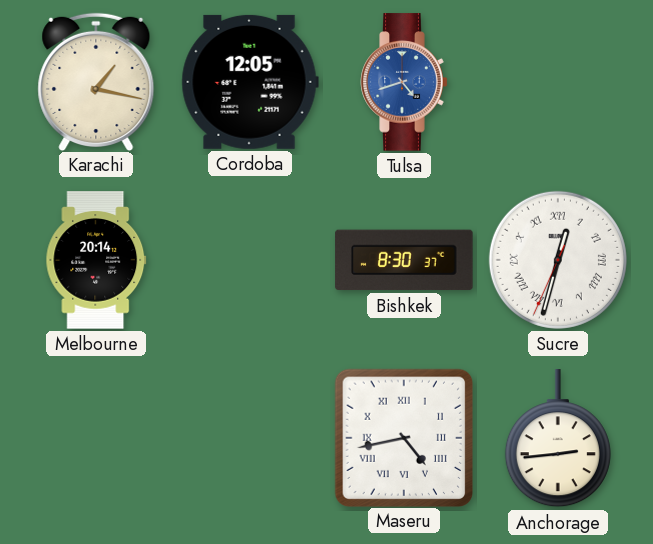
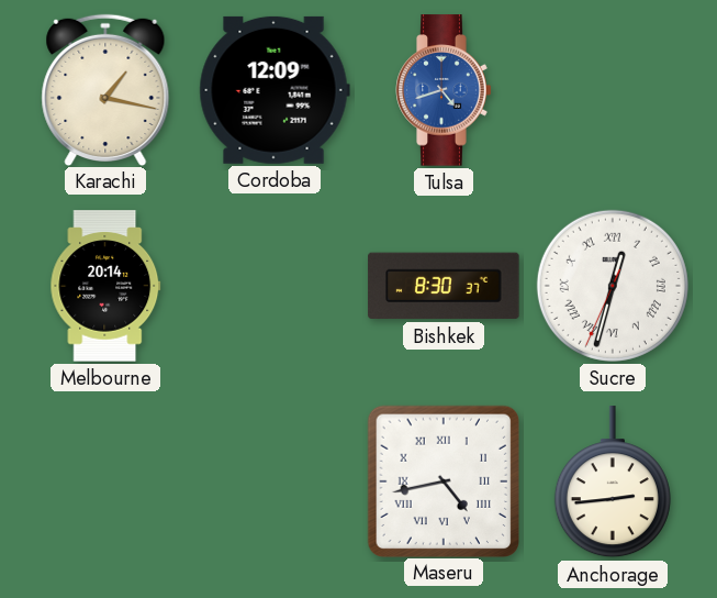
Cordoba: 12:05 -> 12:09 (275, 90)
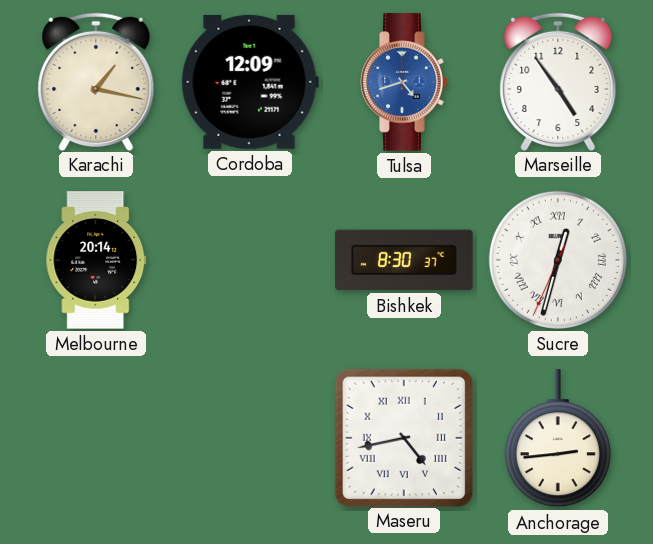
Marseille: none -> 4:54 (558, 81)
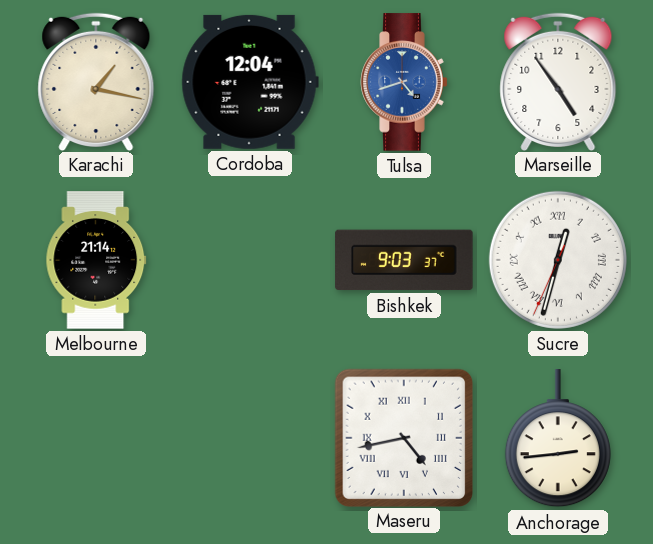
Cordoba: 12:09 -> 12:04 (250, 82)
Melbourne: 20:14 -> 21:14 (96, 260)
Bishkek: 8:30 -> 9:03 (404, 260)
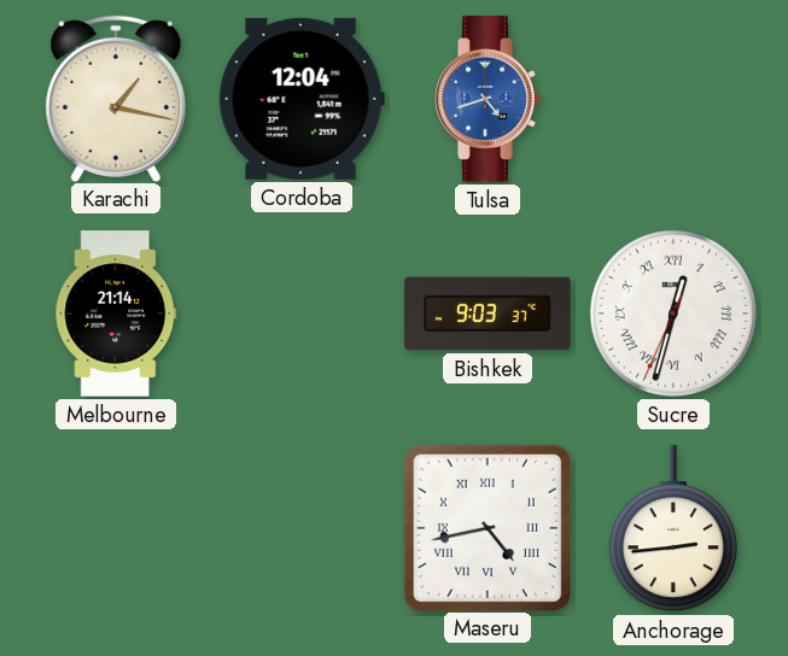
Marseille: 4:54 -> none (558, 81)
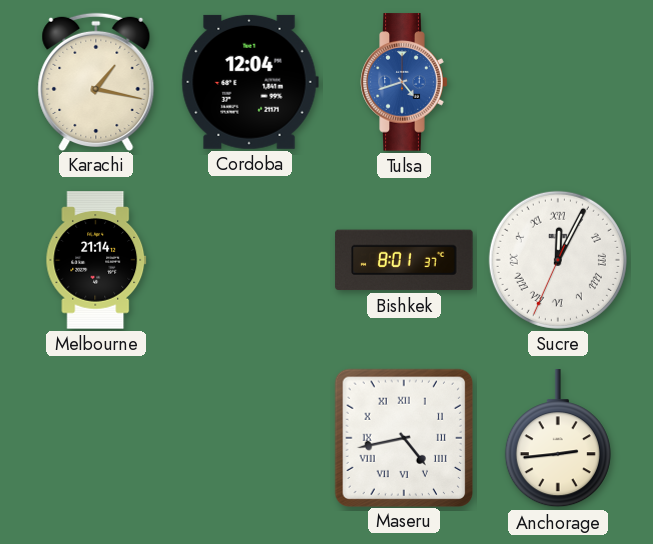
Bishkek: 9:03 -> 8:01 (404, 260)
Sucre: 12:32 -> 12:04 (558, 260)
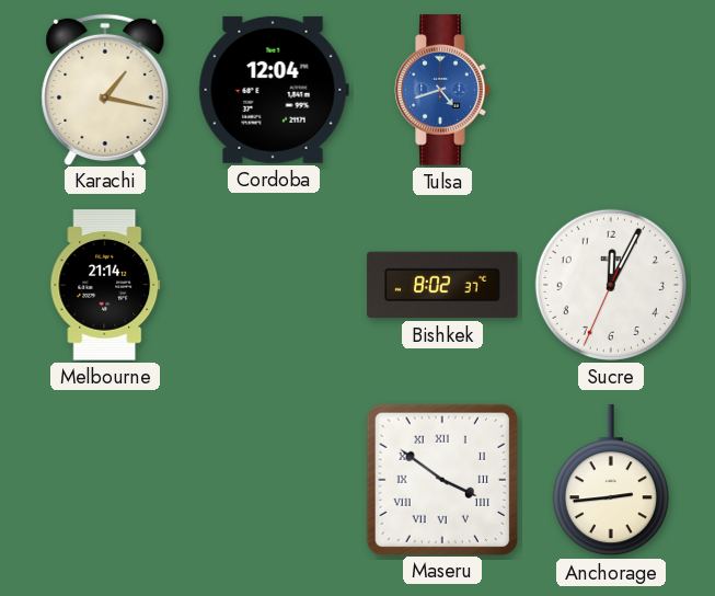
Bishkek: 8:01 -> 8:02 (442, 285)
Sucre numerals: Roman -> Arabic (611, 285)
Maseru: 4:43 -> 3:51 (441, 479)
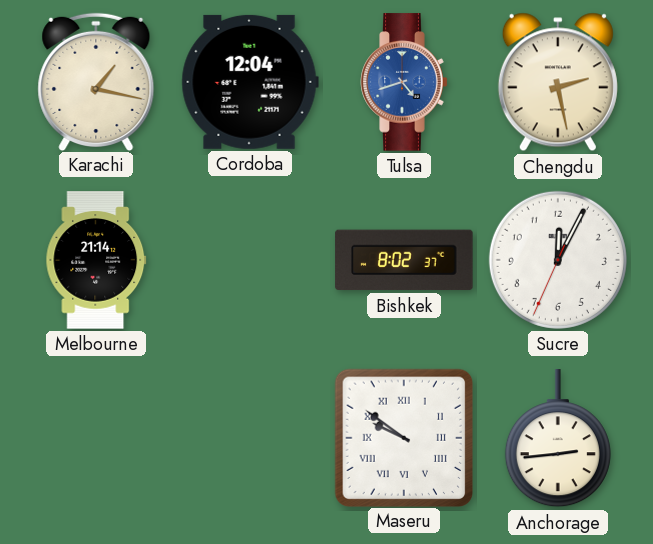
Chengdu: none -> 2:28 (558, 82)
Maseru: 3:51 -> 9:51 (403, 437)
